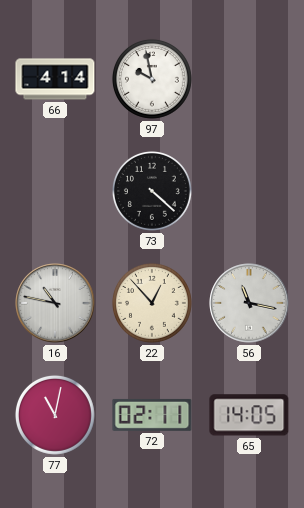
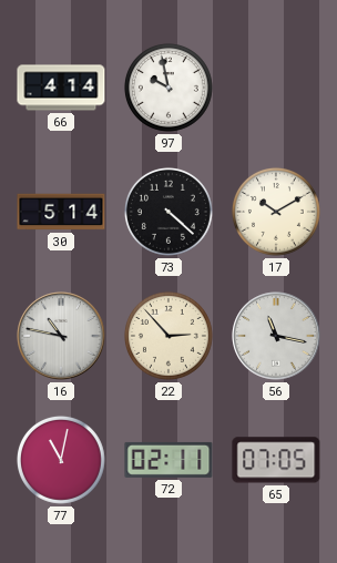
30: none -> 5:14 (61, 212)
17: none -> 10:10 (276, 212)
22: 12:53 -> 2:53 (168, 336)
65: 14:05 -> 07:05 (276, 460)
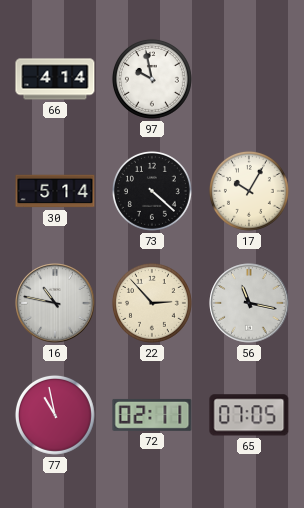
17: 10:10 -> 10:05 (249, 191)
77: 11:02 -> 10:58 (55, 415)
